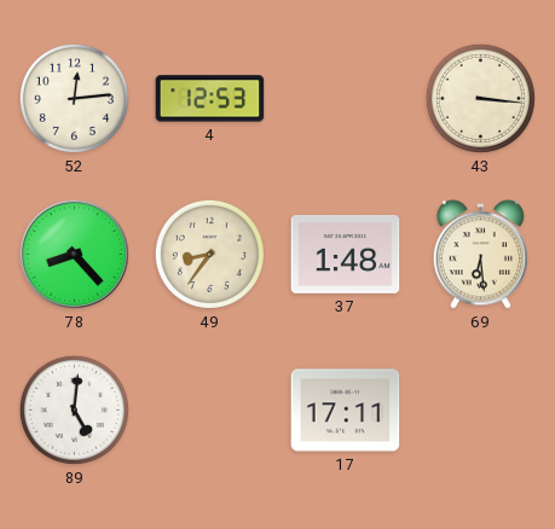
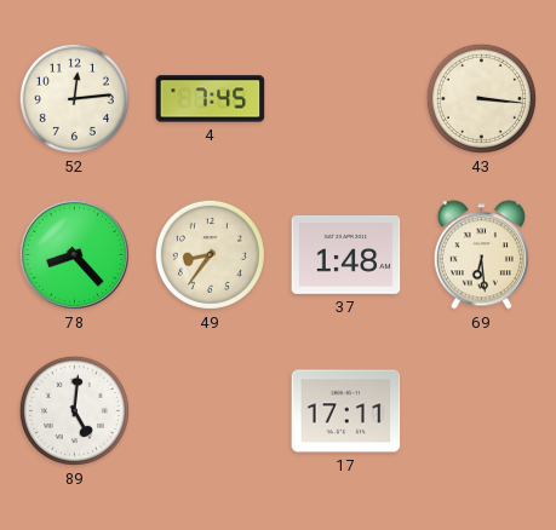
4: 12:53 -> 7:45 (211, 99)
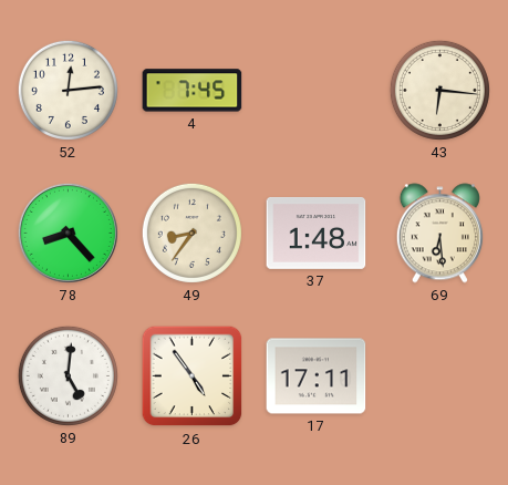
43: 3:16 -> 6:16 (439, 90)
26: none -> 4:54 (193, 376)
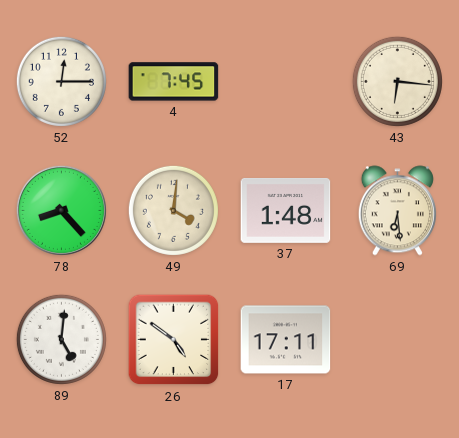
52: 12:14 -> 12:15 (61, 81)
49: 8:36 -> 4:01 (173, 210)
26: 4:54 -> 4:51 (174, 340)
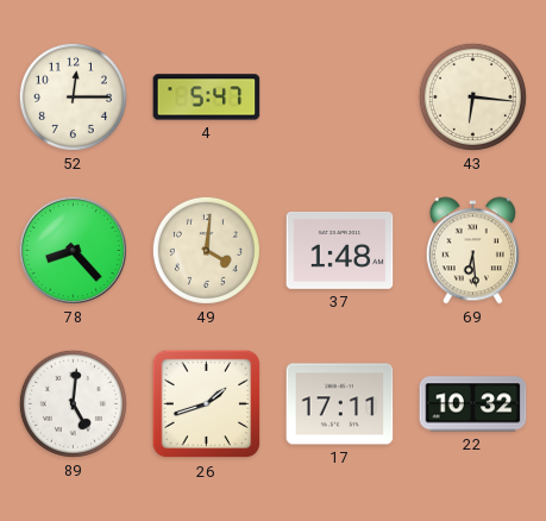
4: 7:45 -> 5:47 (207, 98)
26: 4:51 -> 1:42 (207, 404)
22: none -> 10:32 (473, 404)
